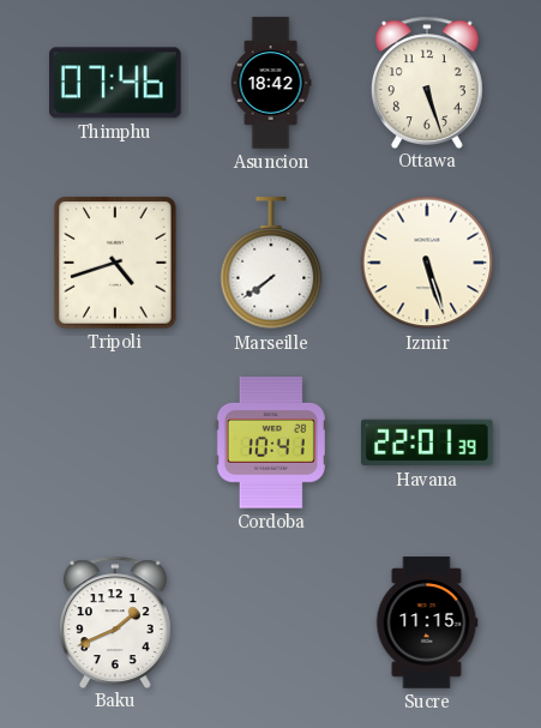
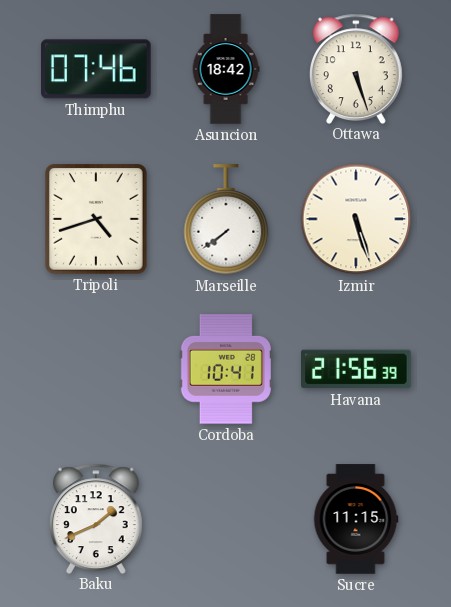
Havana: 22:01 -> 21:56 (357, 369)
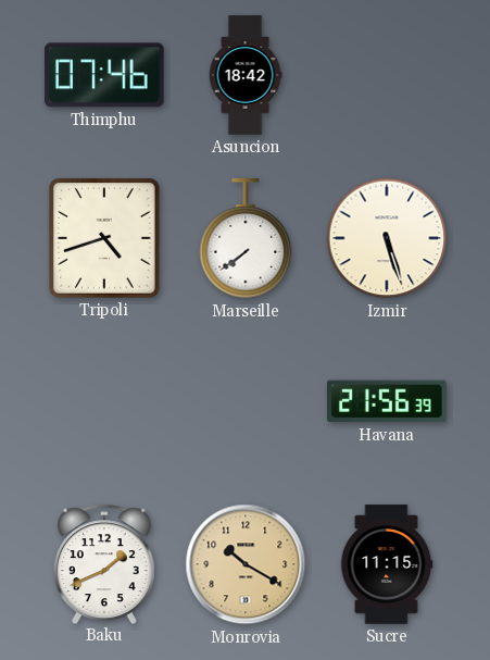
Ottawa: 5:27 -> none (356, 68)
Cordoba: 10:41 -> none (226, 369)
Monrovia: none -> 10:20 (246, 564)
